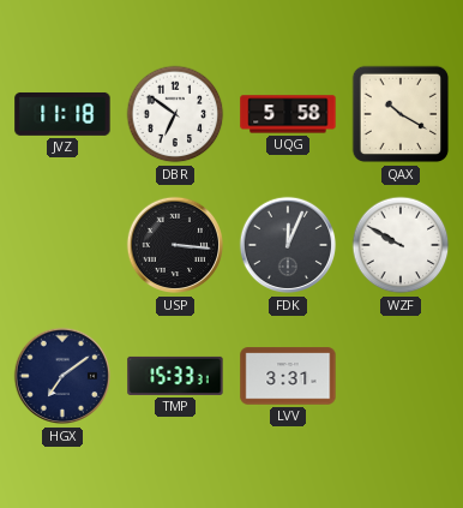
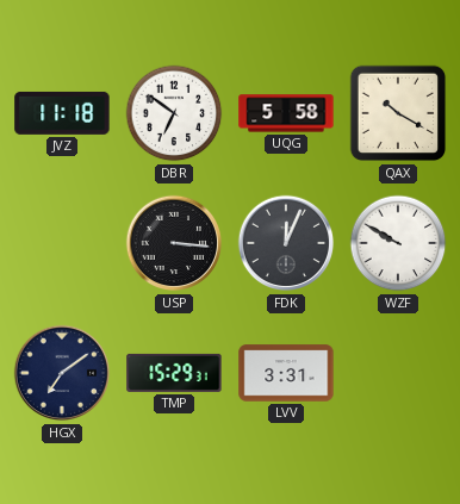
TMP: 15:33 -> 15:29 (174, 373)
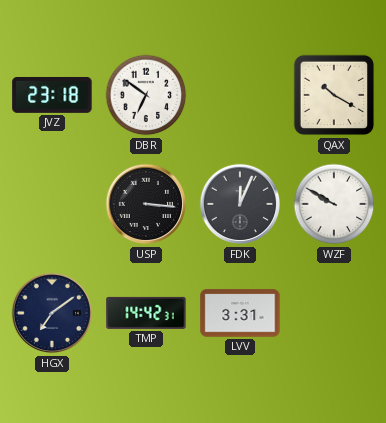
JVZ: 11:18 -> 23:18 (52, 95)
UQG: 5:58 -> none (286, 113)
TMP: 15:29 -> 14:42 (146, 313)
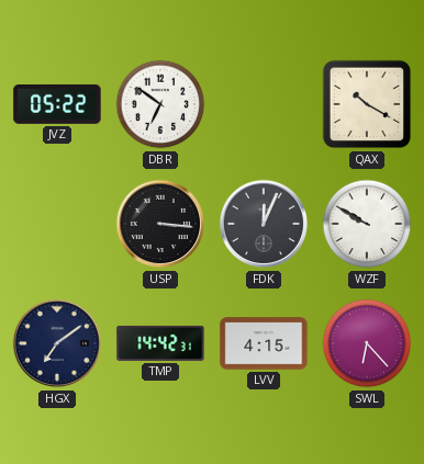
JVZ: 23:18 -> 05:22 (57, 104)
LVV: 3:31 -> 4:15 (264, 343)
SWL: none -> 6:23 (367, 343)
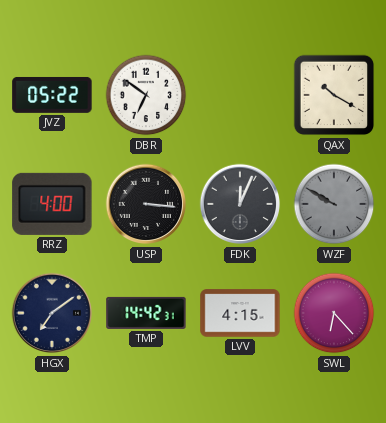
RRZ: none -> 4:00 (52, 204)
WZF dial: white -> grey (334, 204)
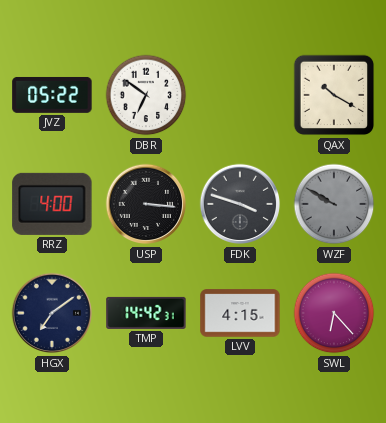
FDK: 12:04 -> 3:48 (240, 204)
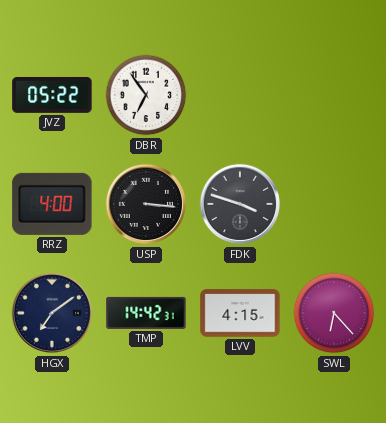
DBR: 6:51 -> 6:54 (146, 95)
QAX: 10:20 -> none (334, 95)
WZF: 9:50 -> none (334, 204)
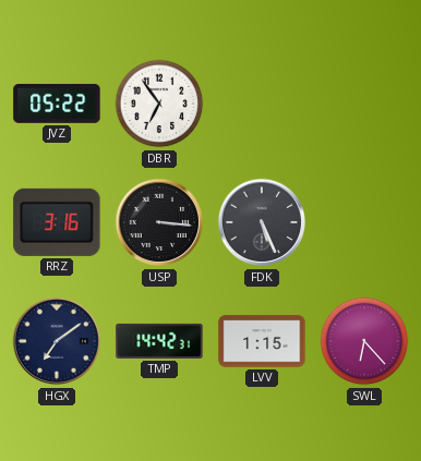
RRZ: 4:00 -> 3:16 (57, 222)
FDK: 3:48 -> 5:26 (262, 222)
LVV: 4:15 -> 1:15 (262, 341)
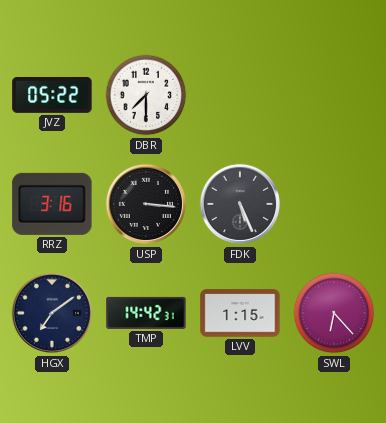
DBR: 6:54 -> 7:30 (146, 95)
